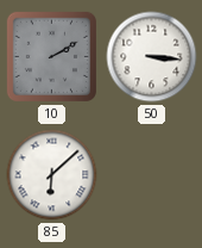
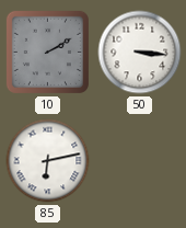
85: 6:08 -> 6:13 (48, 161)
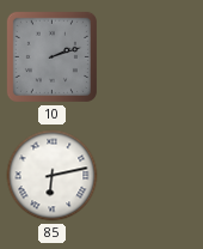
10: 2:10 -> 2:12 (51, 56)
50: 3:16 -> none (140, 53)
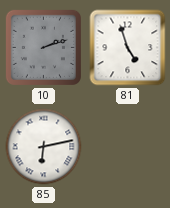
81: none -> 4:57 (128, 48)
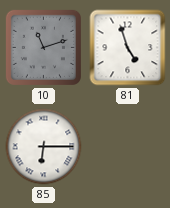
10: 2:12 -> 11:12 (43, 47)
85: 6:13 -> 6:15 (44, 147)
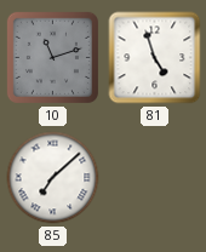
85: 6:15 -> 7:08 (53, 178)
